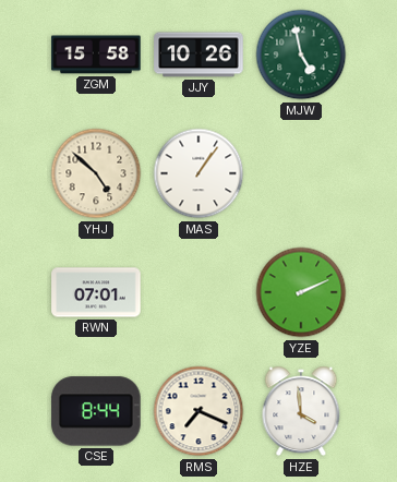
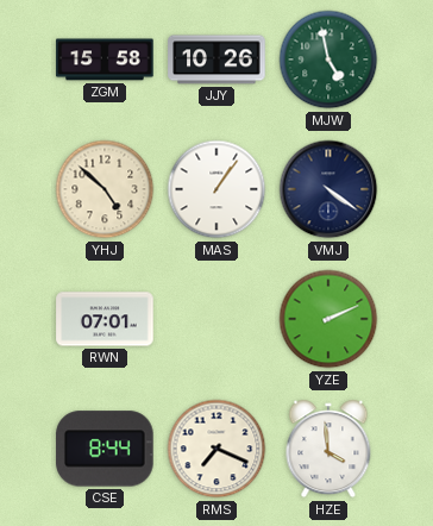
VMJ: none -> 4:21 (328, 189)
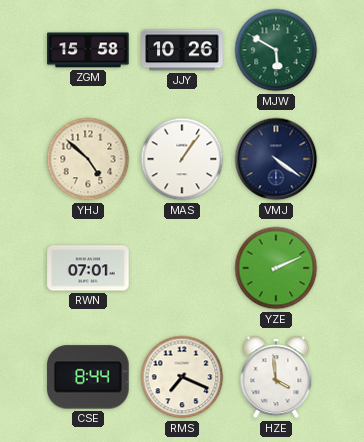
MJW: 4:58 -> 5:50 (276, 50)
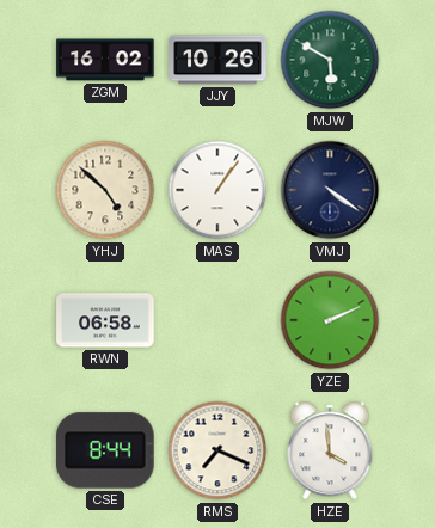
ZGM: 15:58 -> 16:02 (105, 60)
RWN: 07:01 -> 06:58 (105, 320)
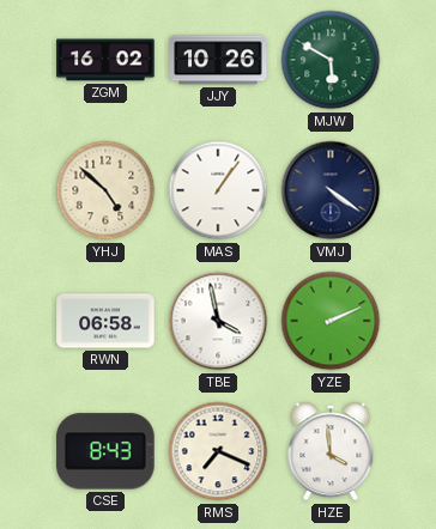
TBE: none -> 3:58 (218, 321)
CSE: 8:44 -> 8:43 (105, 451)
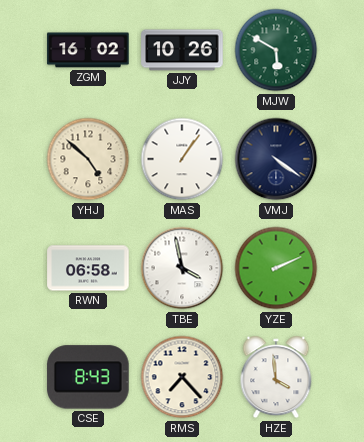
RMS: 7:19 -> 7:23 (182, 377)
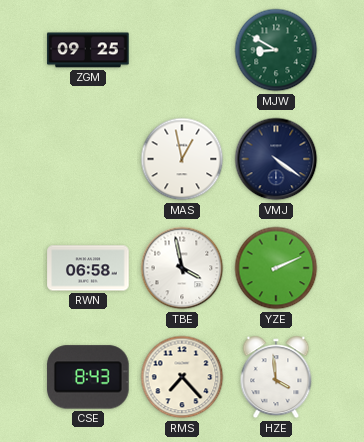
ZGM: 16:02 -> 09:25 (88, 50)
JJY: 10:26 -> none (182, 50)
MJW: 5:50 -> 8:50 (276, 50)
YHJ: 4:52 -> none (88, 159)
MAS: 1:06 -> 12:58 (182, 159)
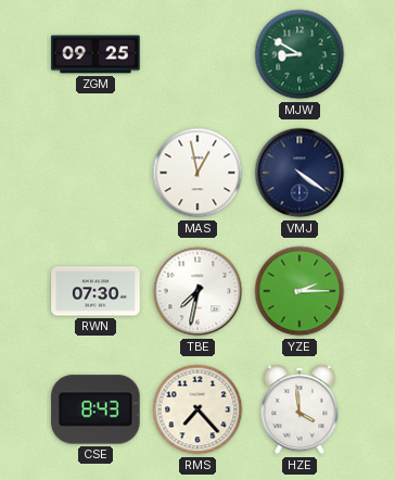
RWN: 06:58 -> 07:30 (95, 291)
TBE: 3:58 -> 7:32 (197, 291)
YZE: 2:11 -> 2:15 (300, 291)
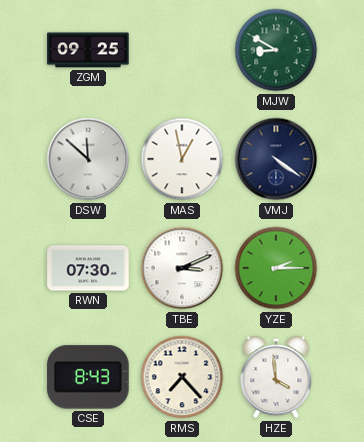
DSW: none -> 11:52 (88, 159)
TBE: 7:32 -> 3:11 (182, 268)
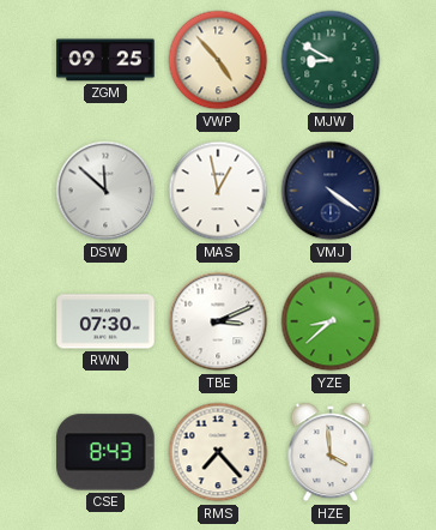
VWP: none -> 4:53 (218, 60)
YZE: 2:15 -> 8:38 (331, 321)
